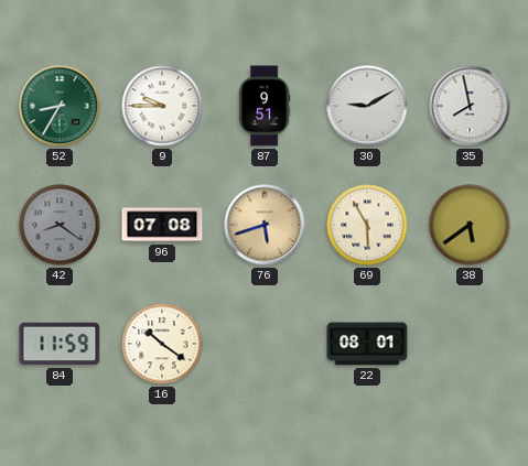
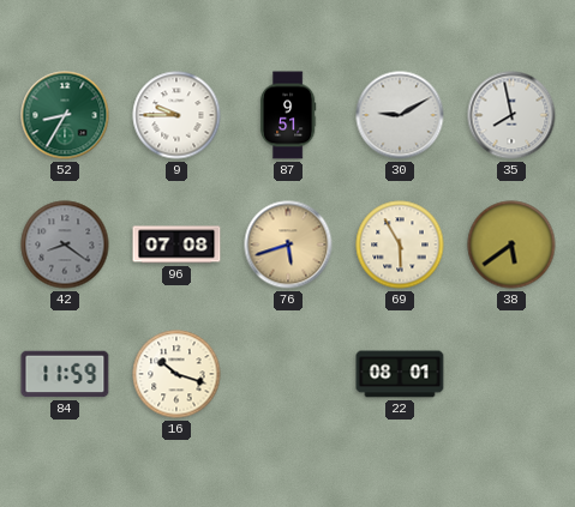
16: 10:21 -> 10:18 (176, 374)
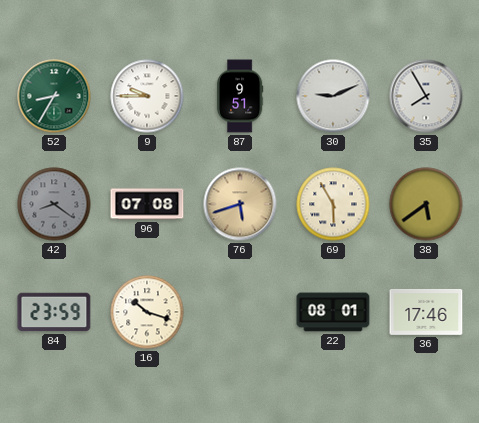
30: 9:10 -> 9:11 (333, 96)
35: 7:58 -> 7:55 (426, 96)
84: 11:59 -> 23:59 (54, 312)
36: none -> 17:46 (426, 312)
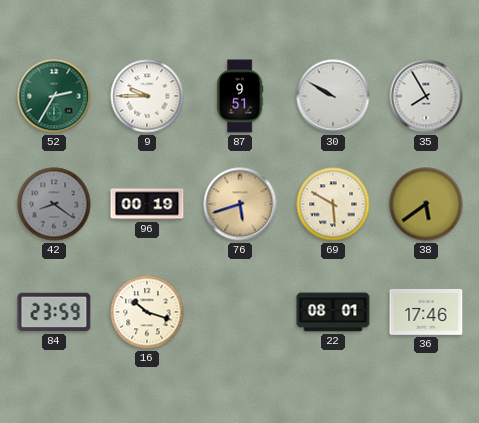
52: 8:35 -> 2:35 (54, 96)
30: 9:11 -> 9:50 (333, 96)
96: 07:08 -> 00:19 (147, 204)
69: 5:55 -> 5:50 (333, 204)
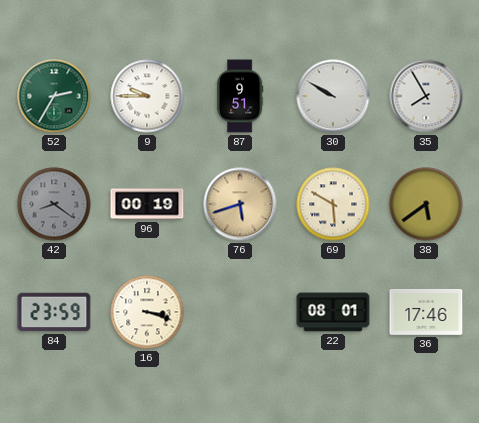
16: 10:18 -> 3:18 (147, 312)
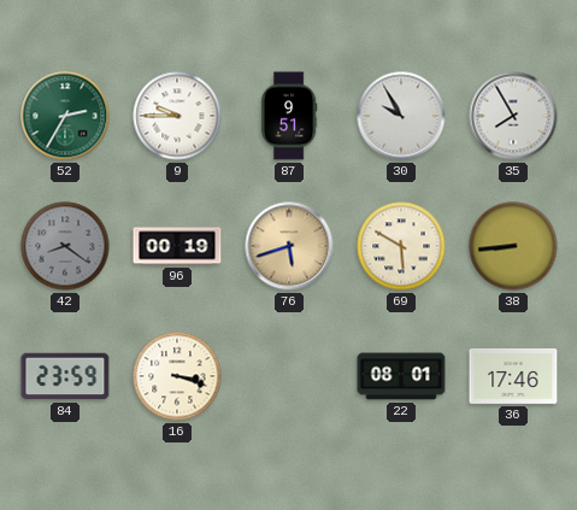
30: 9:50 -> 9:55 (401, 116)
38: 5:39 -> 8:44 (513, 246)
